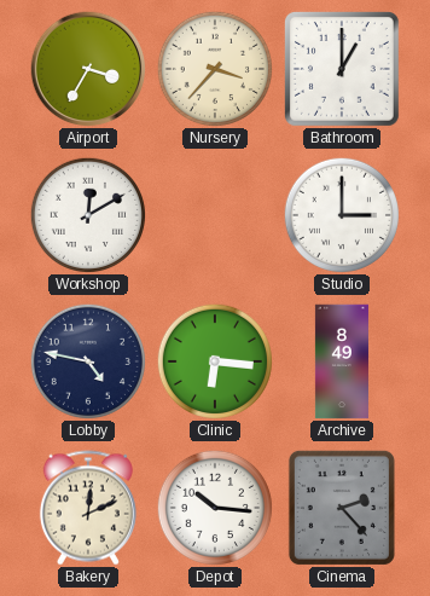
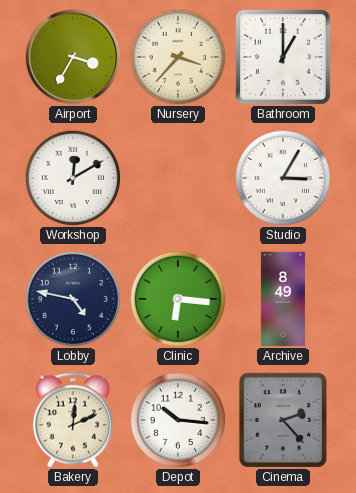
Studio: 3:00 -> 3:05 (282, 177)
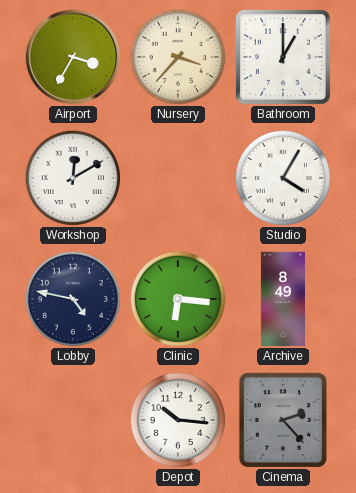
Studio: 3:05 -> 4:05 (282, 177)
Bakery: 12:11 -> none (73, 420)
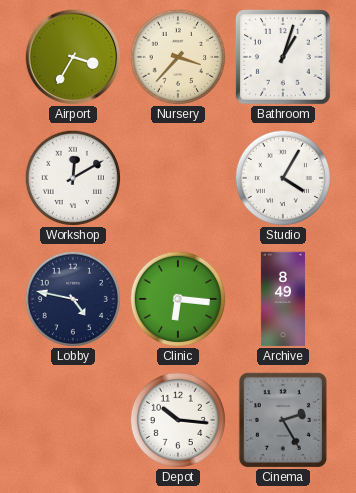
Bathroom: 1:00 -> 1:03 (283, 57)
Cinema: 2:23 -> 2:25 (283, 420)
